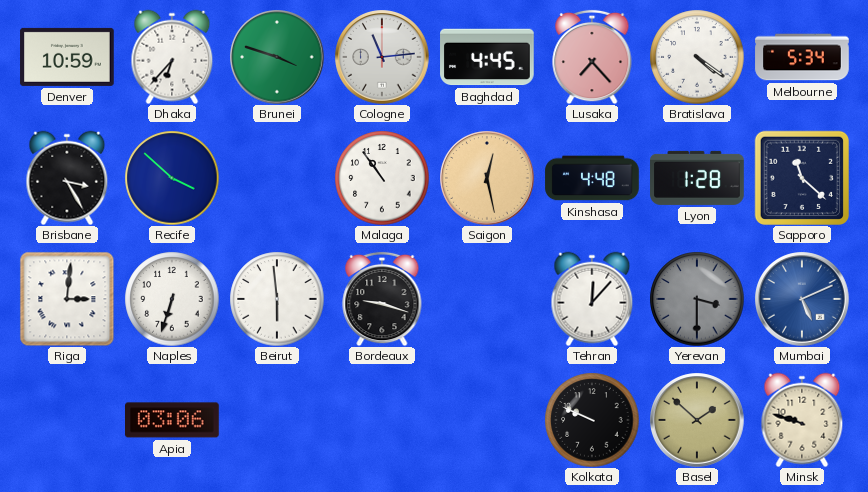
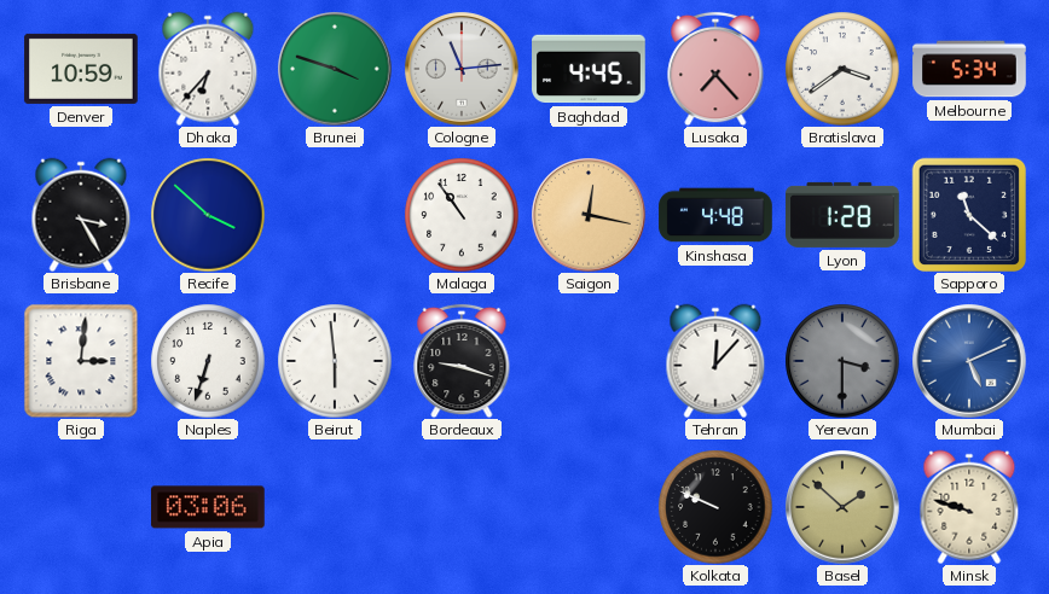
Bratislava: 4:21 -> 3:39 (842, 69)
Saigon: 12:28 -> 12:17 (589, 215)
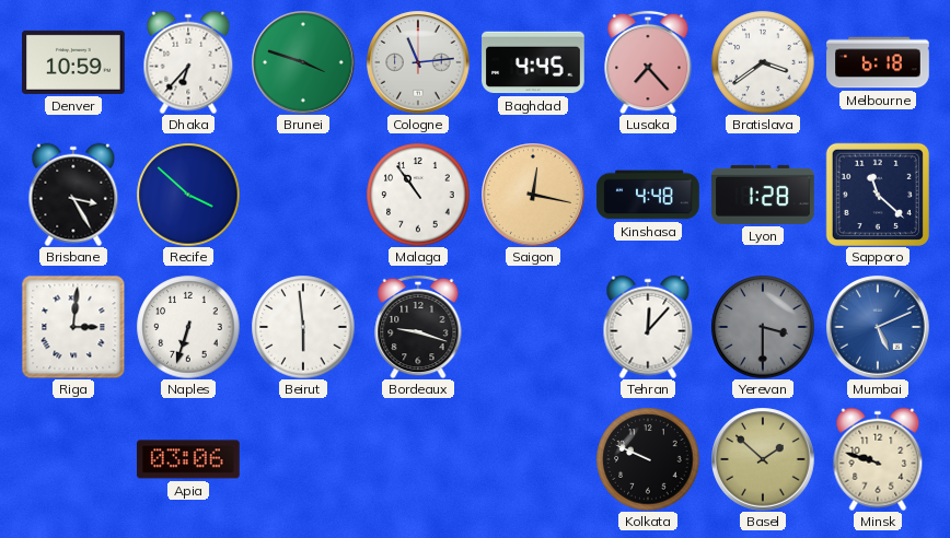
Melbourne: 5:34 -> 6:18 (878, 62)
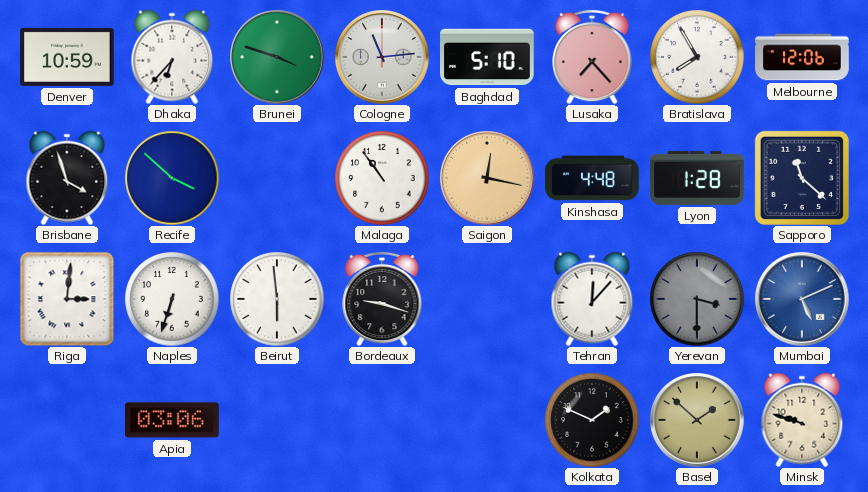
Baghdad: 4:45 -> 5:10 (487, 57)
Bratislava: 3:39 -> 7:55 (697, 57)
Melbourne: 6:18 -> 12:06 (802, 57)
Brisbane: 3:25 -> 3:57 (67, 178)
Kolkata: 9:49 -> 1:49 (592, 420)
